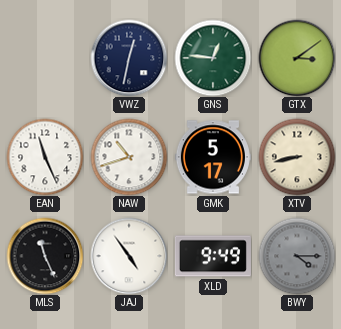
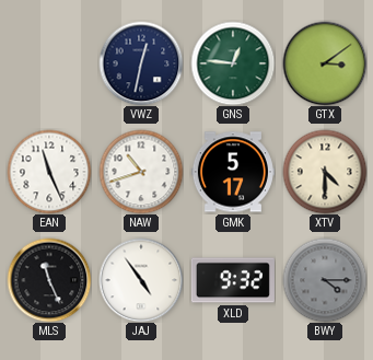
XTV: 8:43 -> 4:30 (325, 172)
XLD: 9:49 -> 9:32 (233, 280)
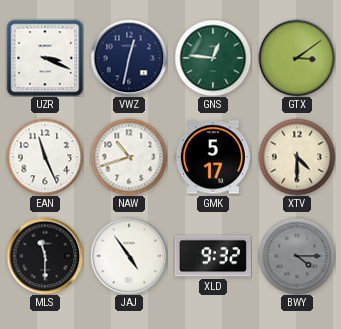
UZR: none -> 3:19 (45, 58)
MLS: 11:26 -> 11:30 (45, 256)
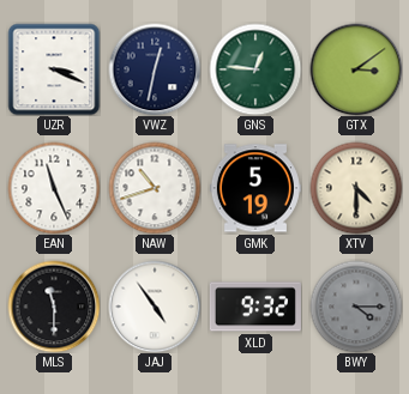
GMK: 5:17 -> 5:19 (255, 188)
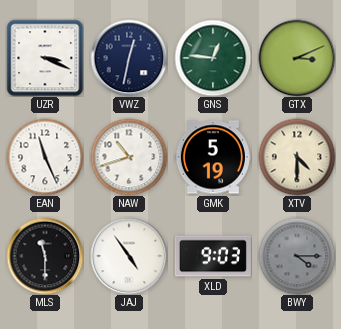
GTX: 3:09 -> 3:11 (297, 58)
XLD: 9:32 -> 9:03 (213, 256)
